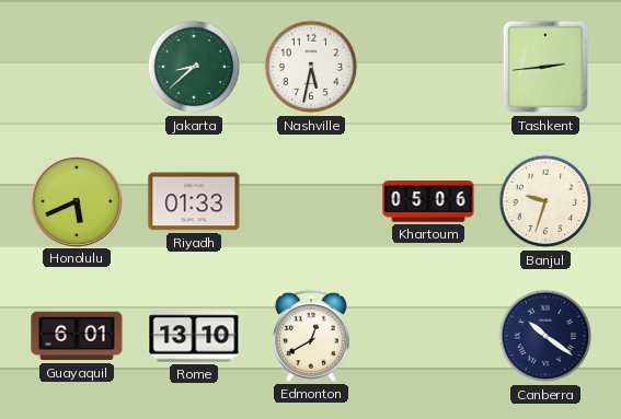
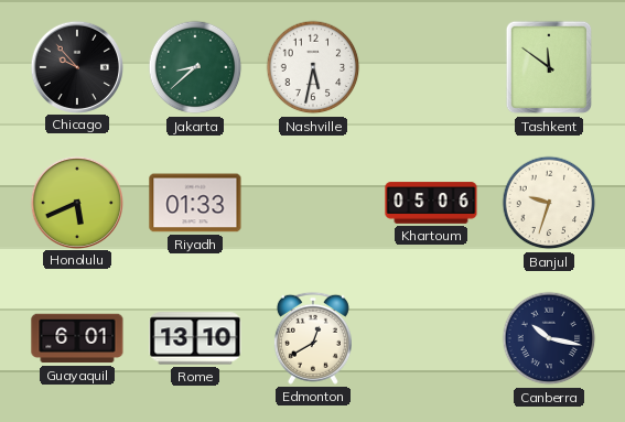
Chicago: none -> 9:53 (76, 66)
Tashkent: 2:44 -> 11:51 (549, 67)
Canberra: 10:21 -> 10:17 (549, 338)
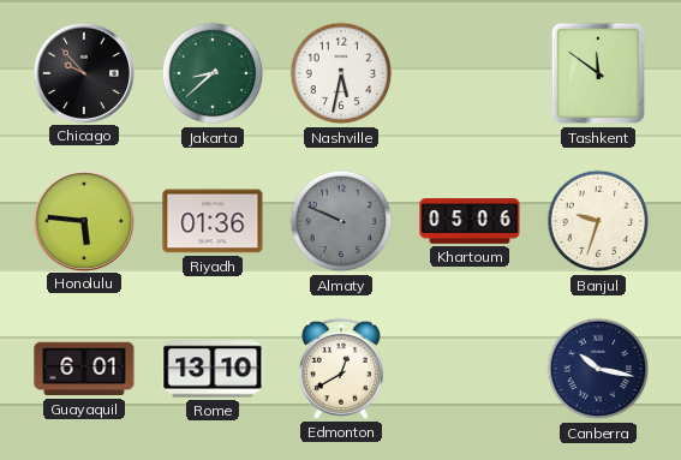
Honolulu: 5:41 -> 5:46 (83, 220)
Riyadh: 01:33 -> 01:36 (213, 221)
Almaty: none -> 9:49 (341, 221)
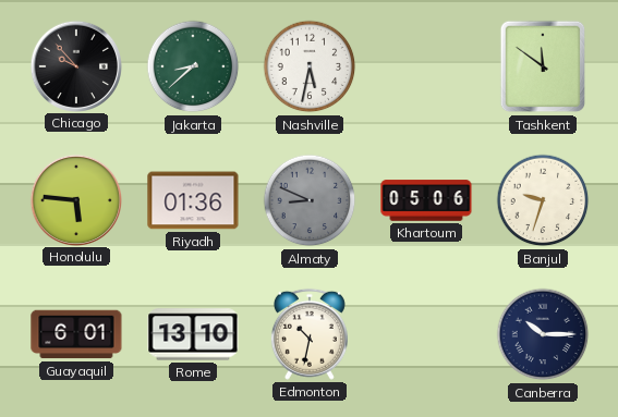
Almaty: 9:49 -> 8:49 (310, 200)
Edmonton: 12:40 -> 10:32 (310, 334)
Canberra: 10:17 -> 10:15 (543, 334)
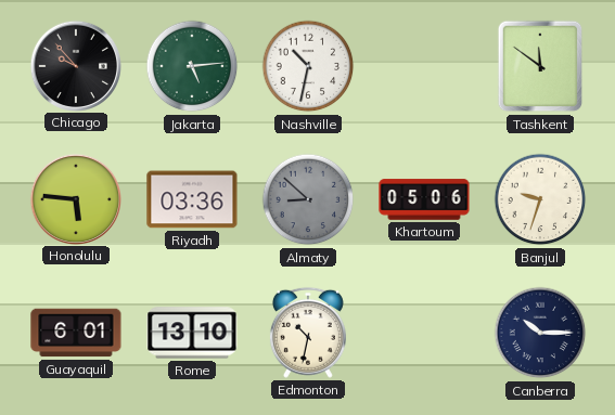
Jakarta: 8:38 -> 5:14 (192, 66)
Nashville: 5:32 -> 10:32 (308, 66)
Riyadh: 01:36 -> 03:36 (192, 199)
Almaty: 8:49 -> 8:52 (308, 199)
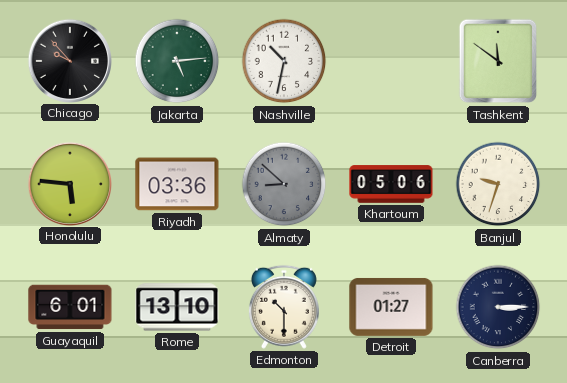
Edmonton: 10:32 -> 10:30 (284, 307)
Detroit: none -> 01:27 (391, 307)
Canberra: 10:15 -> 3:15 (498, 307)
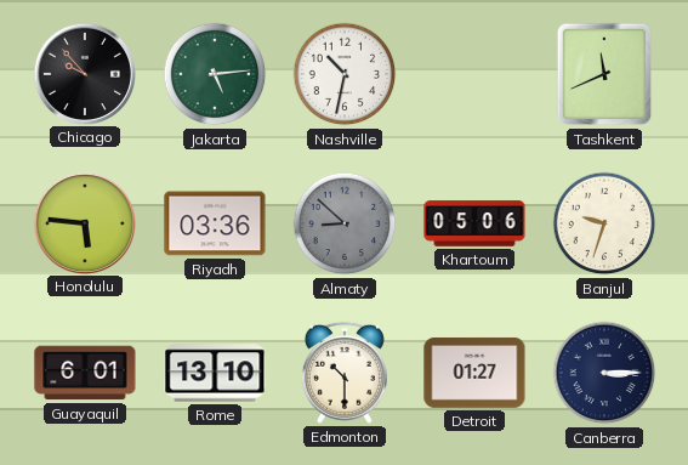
Tashkent: 11:51 -> 11:41 (604, 74)
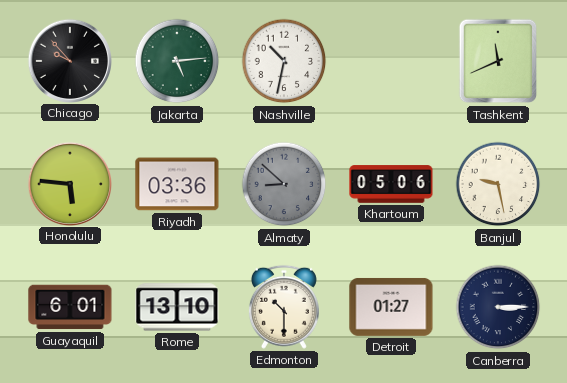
Banjul: 9:33 -> 9:28 (498, 184)
